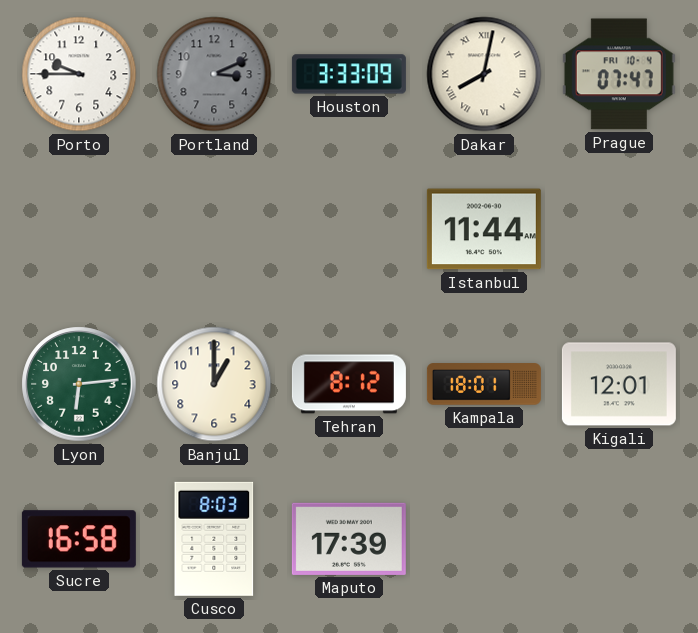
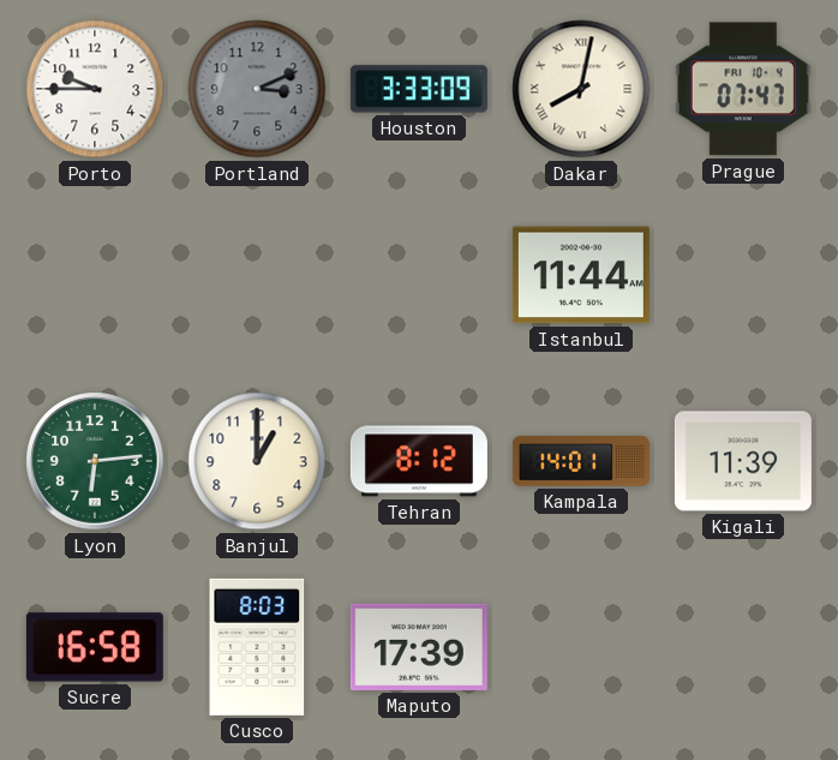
Kampala: 18:01 -> 14:01 (581, 461)
Kigali: 12:01 -> 11:39 (743, 461)
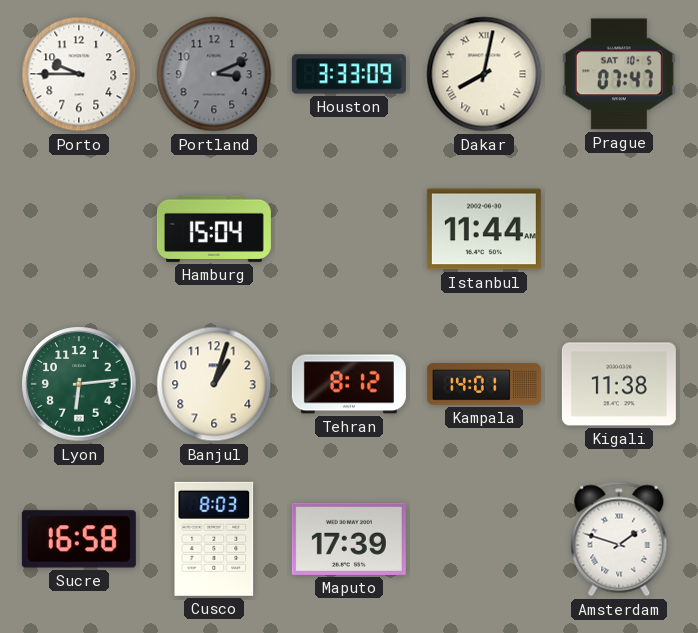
Prague date: FRI 10-4 -> SAT 10-5 (619, 74)
Hamburg: none -> 15:04 (214, 229)
Banjul: 1:00 -> 1:03 (214, 384)
Kigali: 11:39 -> 11:38 (619, 384)
Amsterdam: none -> 1:48 (619, 539)
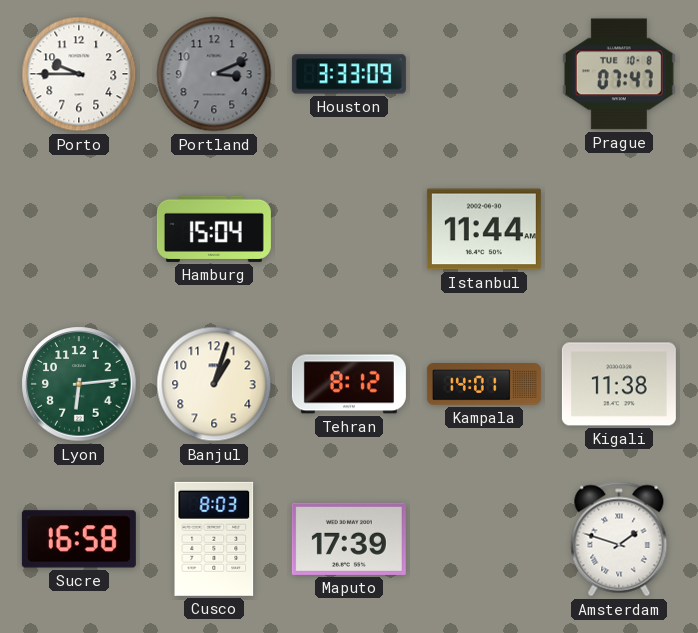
Dakar: 8:02 -> none (484, 74)
Prague date: SAT 10-5 -> TUE 10-8 (619, 74)
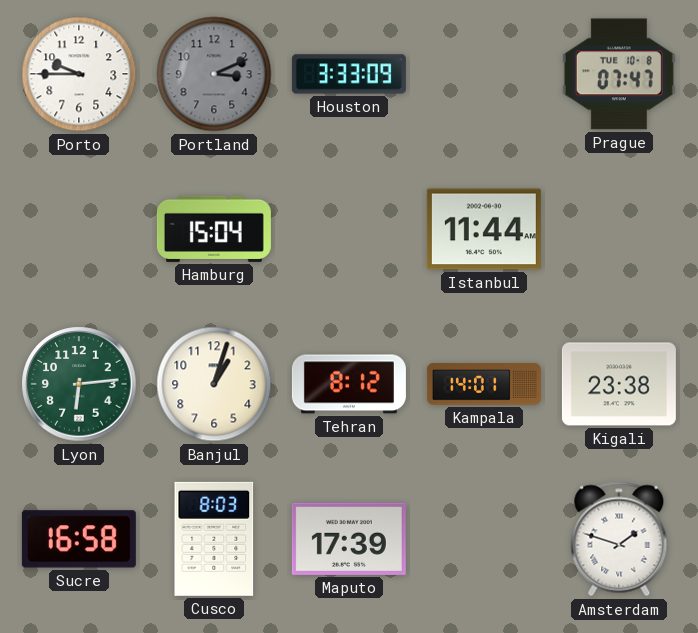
Kigali: 11:38 -> 23:38 (619, 384)
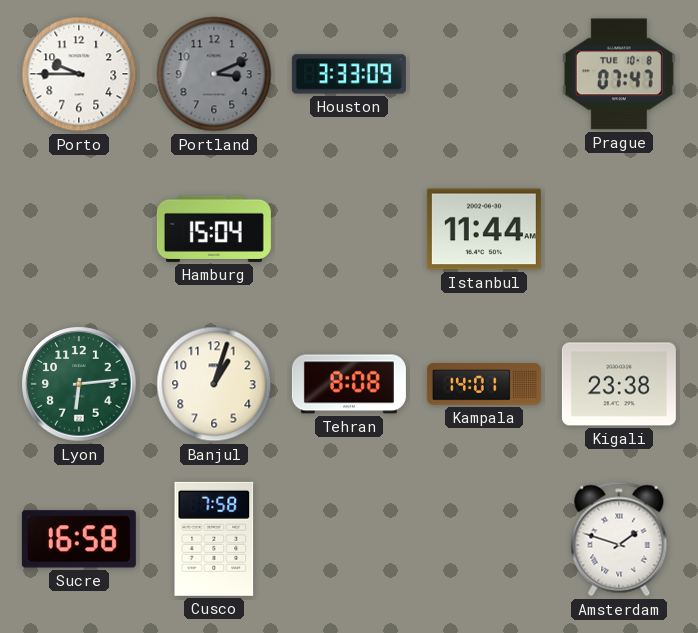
Tehran: 8:12 -> 8:08 (349, 384)
Cusco: 8:03 -> 7:58 (214, 539)
Maputo: 17:39 -> none (349, 539)
